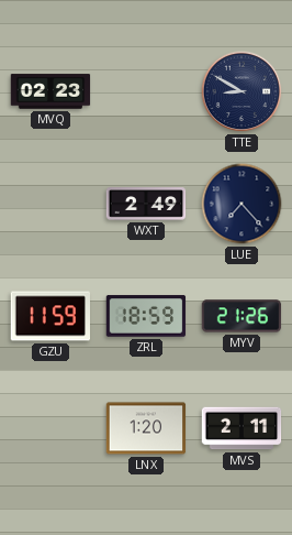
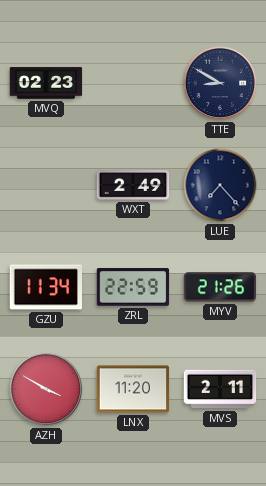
GZU: 11:59 -> 11:34 (46, 287)
ZRL: 18:59 -> 22:59 (133, 287)
AZH: none -> 3:50 (46, 389)
LNX: 1:20 -> 11:20 (133, 389)
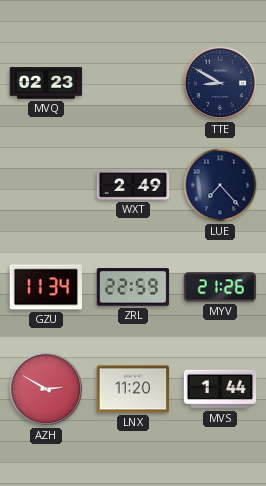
AZH: 3:50 -> 2:50 (46, 389)
MVS: 2:11 -> 1:44 (220, 389)
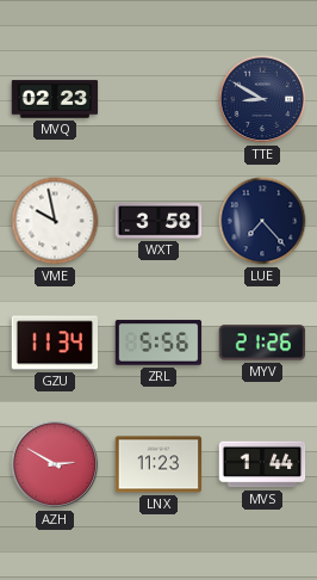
VME: none -> 9:58 (55, 221)
WXT: 2:49 -> 3:58 (158, 221)
ZRL: 22:59 -> 5:56 (158, 343)
LNX: 11:20 -> 11:23 (158, 464)
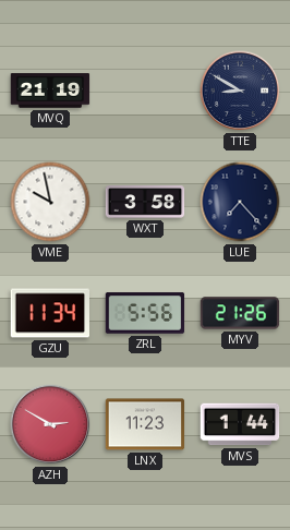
MVQ: 02:23 -> 21:19 (50, 91)
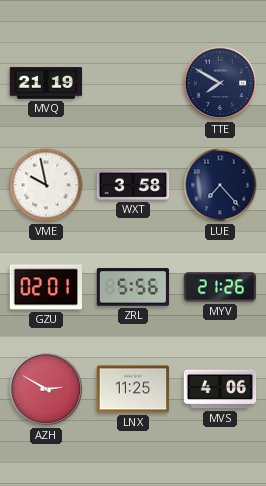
TTE: 8:50 -> 7:50 (220, 83)
GZU: 11:34 -> 02:01 (46, 287)
LNX: 11:23 -> 11:25 (133, 389)
MVS: 1:44 -> 4:06 (220, 389)
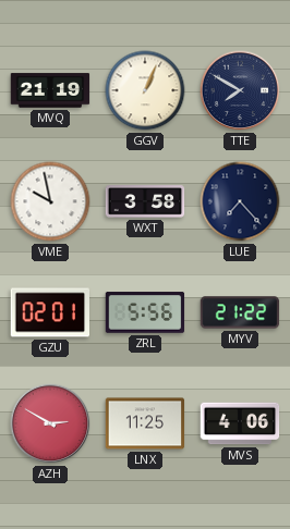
GGV: none -> 1:04 (145, 90)
MYV: 21:26 -> 21:22 (240, 312)
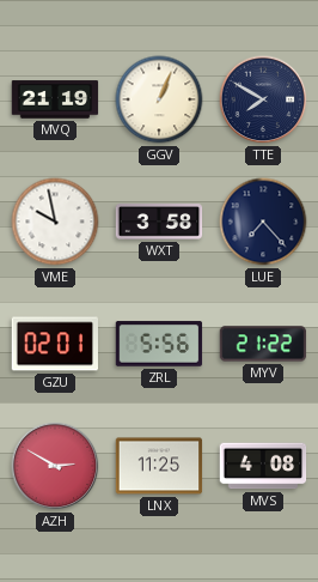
MVS: 4:06 -> 4:08 (263, 466)
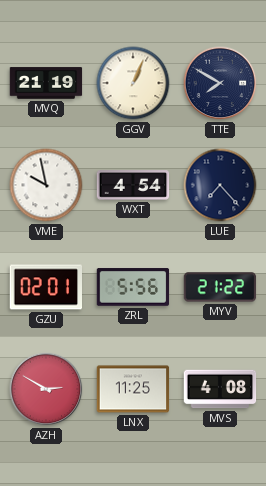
WXT: 3:58 -> 4:54 (133, 185)
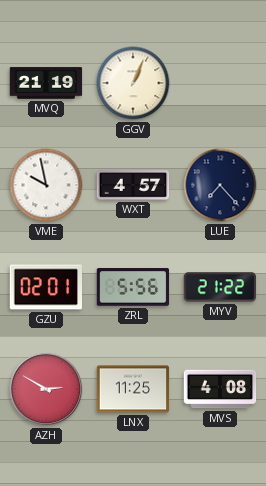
TTE: 7:50 -> none (220, 83)
WXT: 4:54 -> 4:57 (133, 185)
